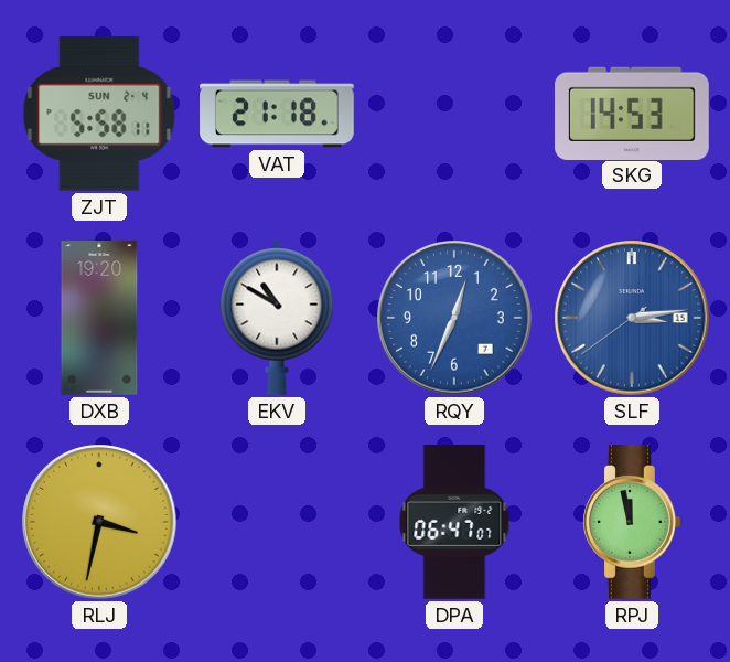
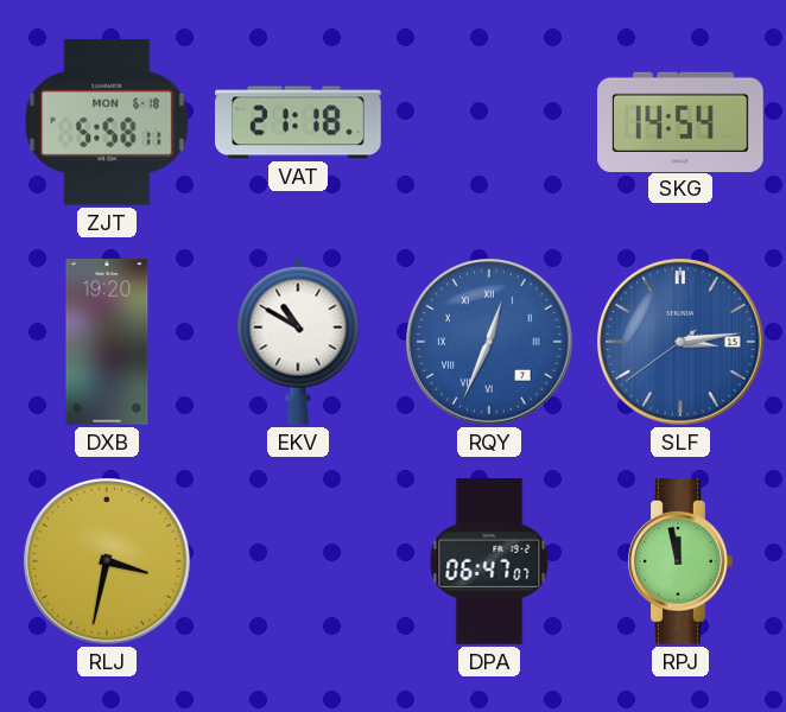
ZJT date: SUN 2-4 -> MON 6-18 (107, 122)
SKG: 14:53 -> 14:54 (682, 121)
RQY numerals: Arabic -> Roman (489, 342)
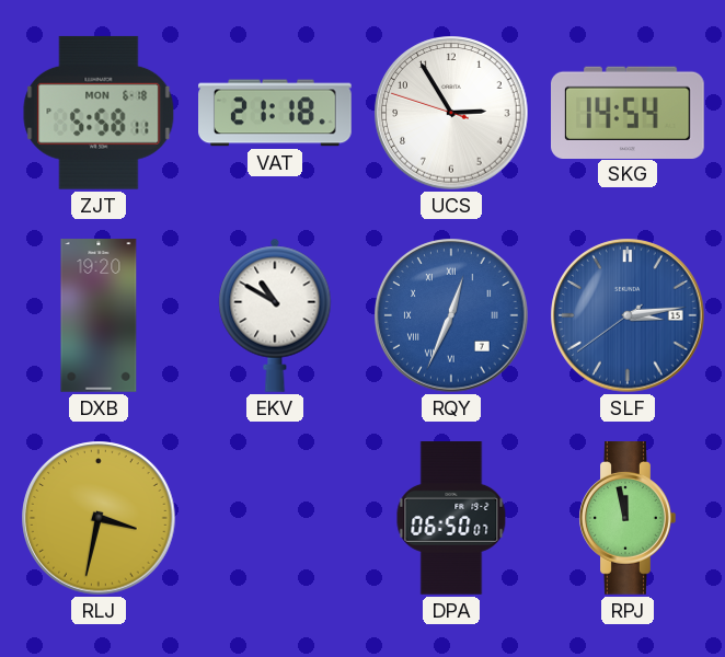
UCS: none -> 2:54 (451, 113)
DPA: 06:47 -> 06:50 (451, 519)
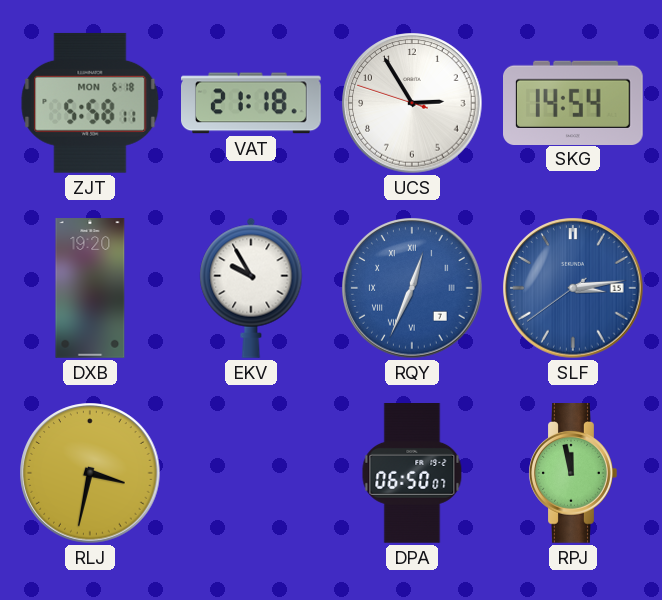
EKV: 10:50 -> 9:55 (251, 288)
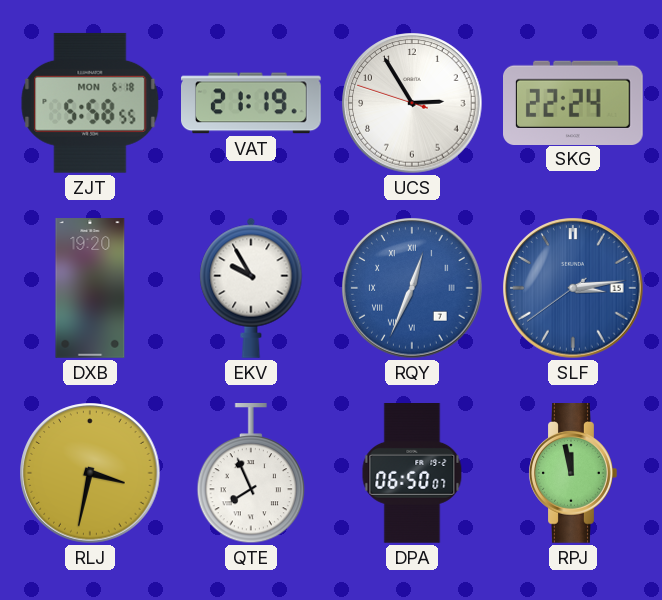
ZJT: 5:58:11 -> 5:58:55 (90, 103)
VAT: 21:18 -> 21:19 (252, 103)
SKG: 14:54 -> 22:24 (574, 102)
QTE: none -> 7:56 (250, 474)
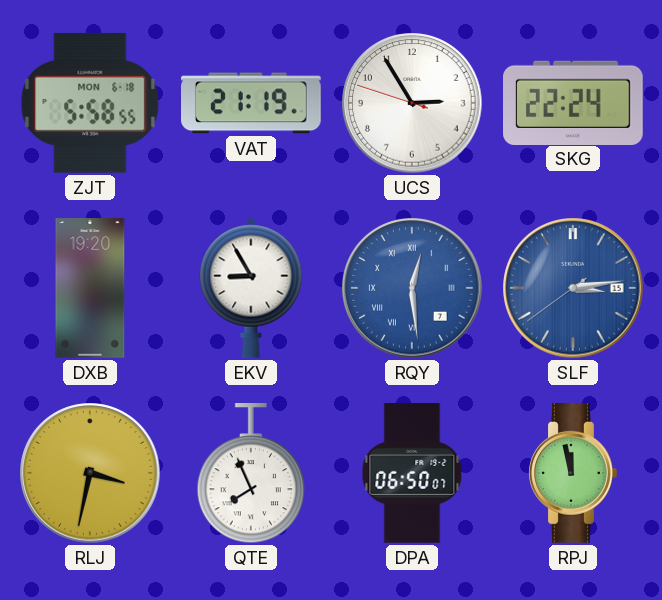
EKV: 9:55 -> 8:55 (251, 288)
RQY: 12:34 -> 12:29 (412, 288)
